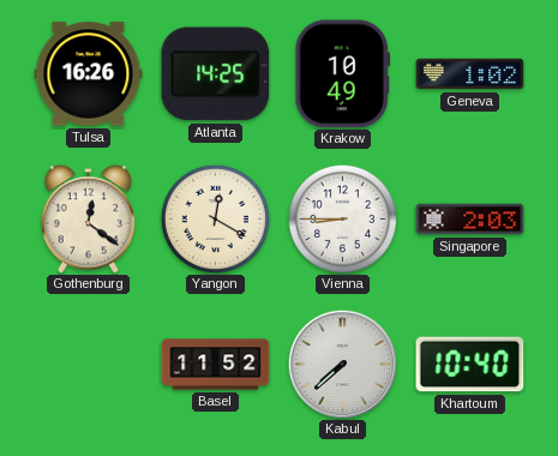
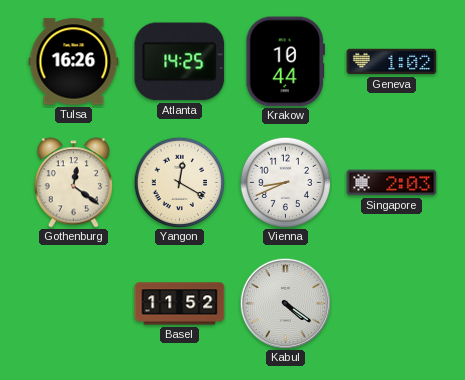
Krakow: 10:49 -> 10:44 (285, 62)
Vienna: 8:45 -> 8:41 (285, 182)
Kabul: 7:38 -> 4:21 (285, 303)
Khartoum: 10:40 -> none (470, 365)
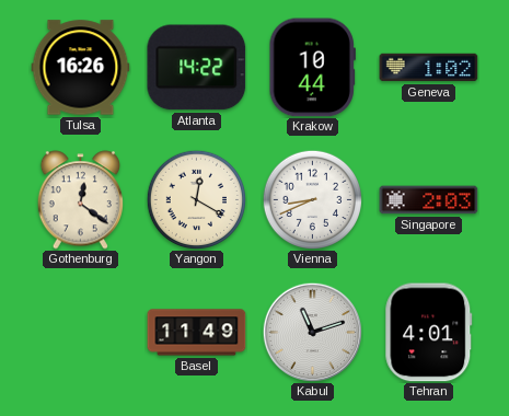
Atlanta: 14:25 -> 14:22 (197, 68)
Basel: 11:52 -> 11:49 (197, 333)
Kabul: 4:21 -> 11:12 (312, 332)
Tehran: none -> 4:01 (429, 333)
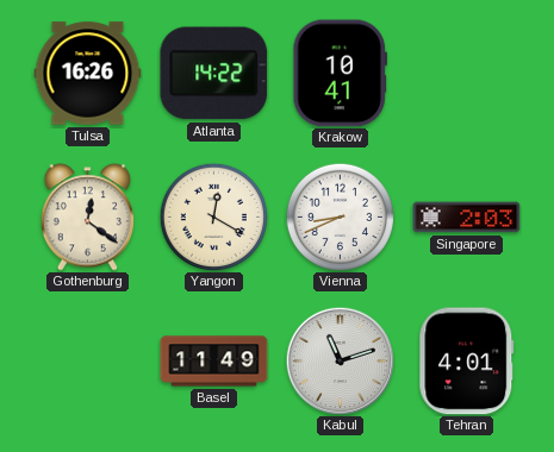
Krakow: 10:44 -> 10:41 (340, 74)
Geneva: 1:02 -> none (429, 68)
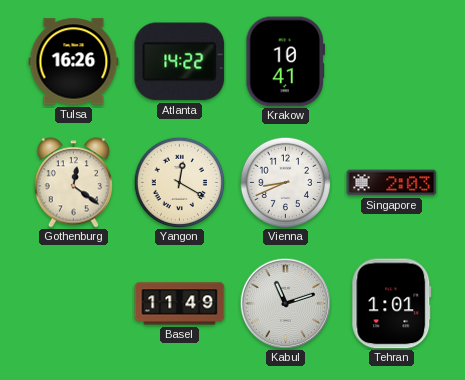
Tehran: 4:01 -> 1:01 (392, 304)
